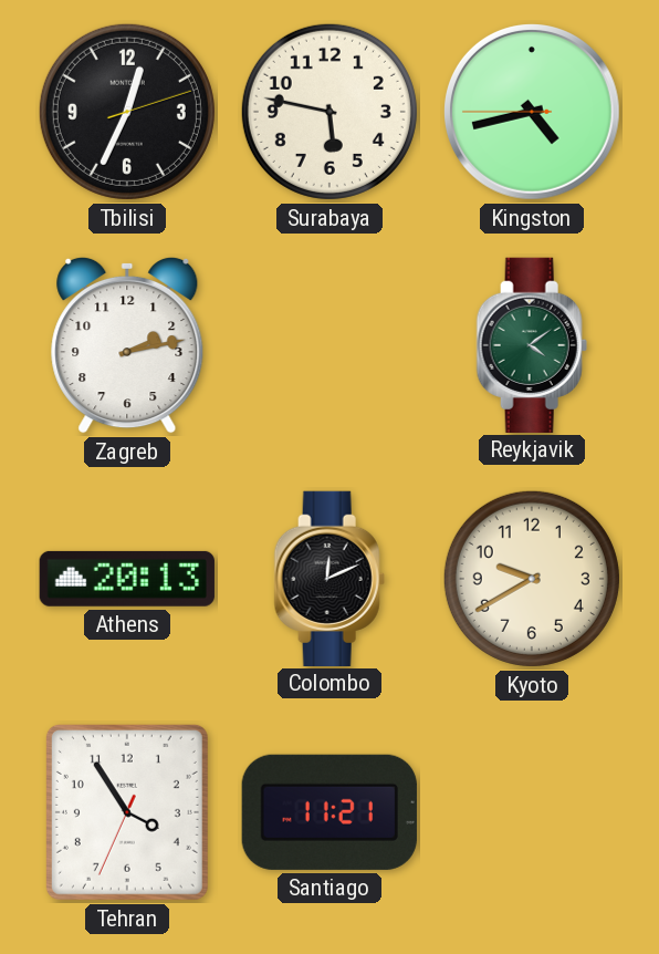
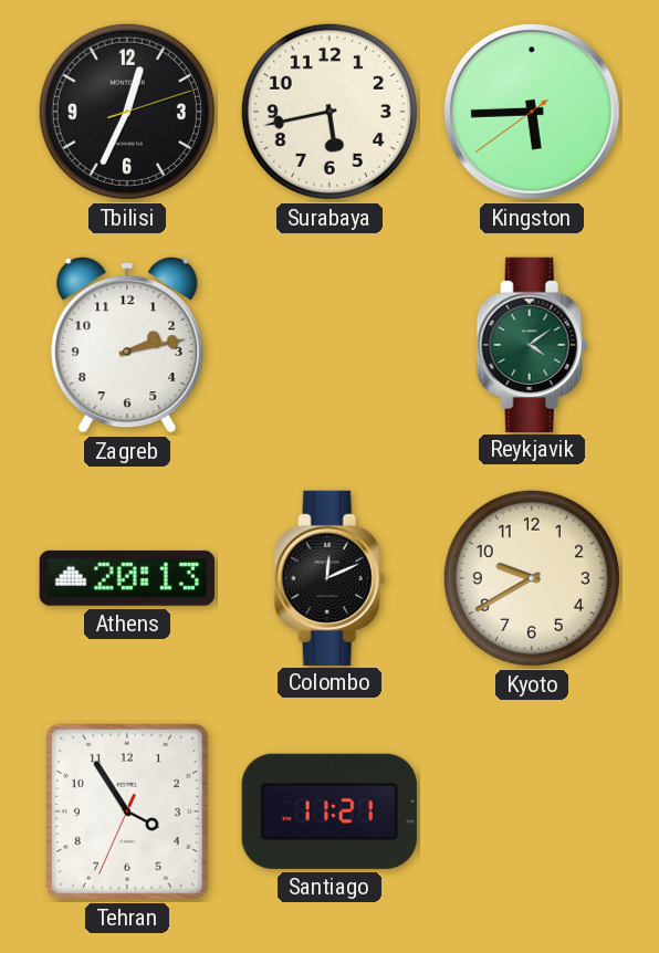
Surabaya: 5:47 -> 5:43 (329, 112)
Kingston: 4:42 -> 5:44 (532, 112)
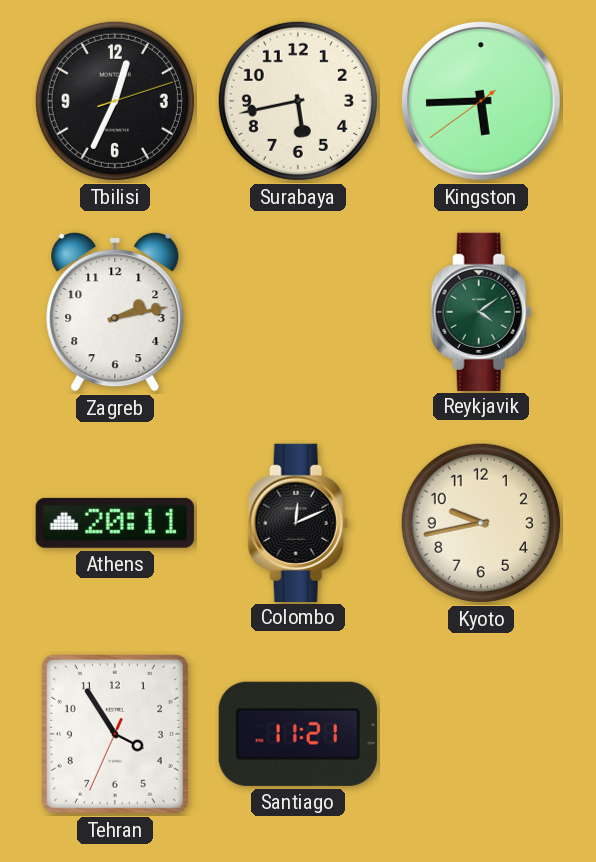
Athens: 20:13 -> 20:11 (115, 523)
Kyoto: 9:40 -> 9:43 (481, 523)
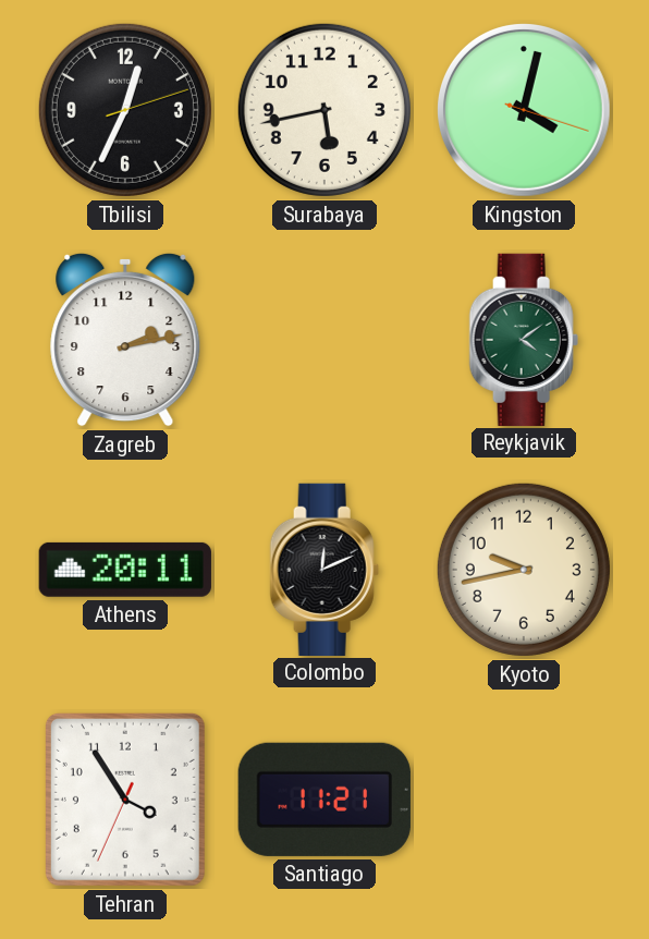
Kingston: 5:44 -> 4:02 (524, 110)
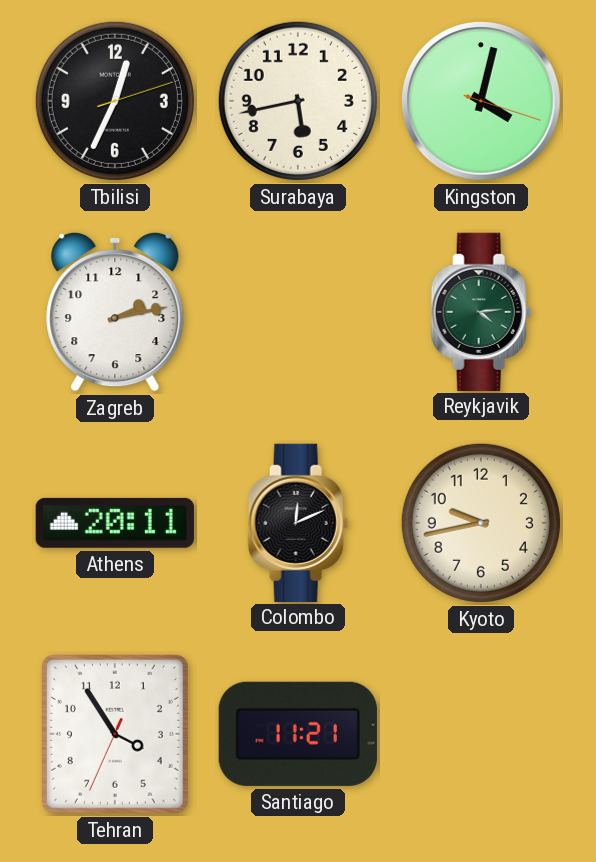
Reykjavik: 4:09 -> 4:14 (481, 311)
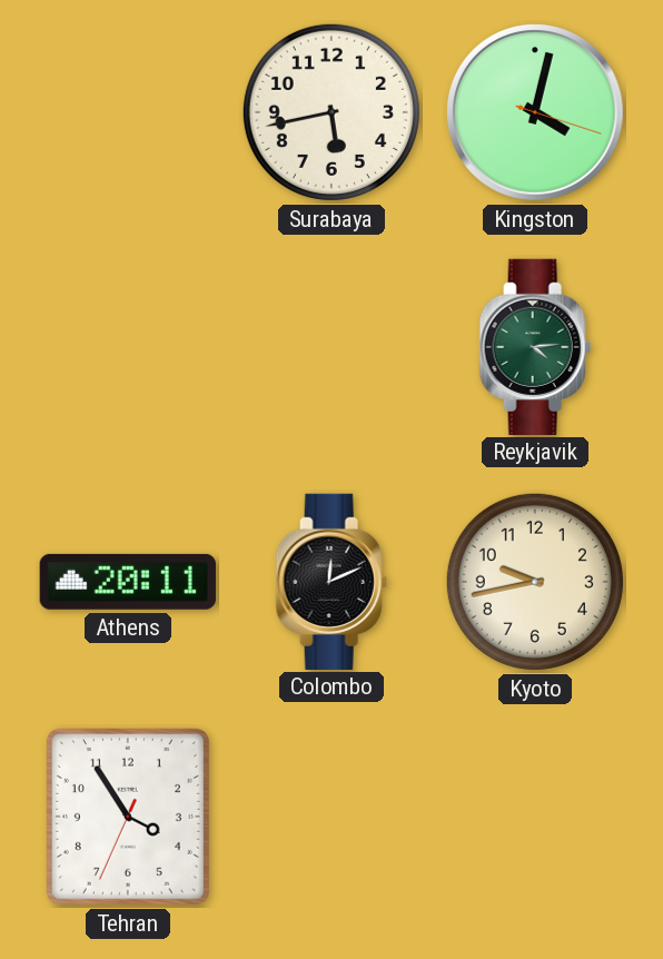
Tbilisi: 12:34 -> none (115, 101)
Zagreb: 2:13 -> none (115, 312)
Santiago: 11:21 -> none (298, 734)
